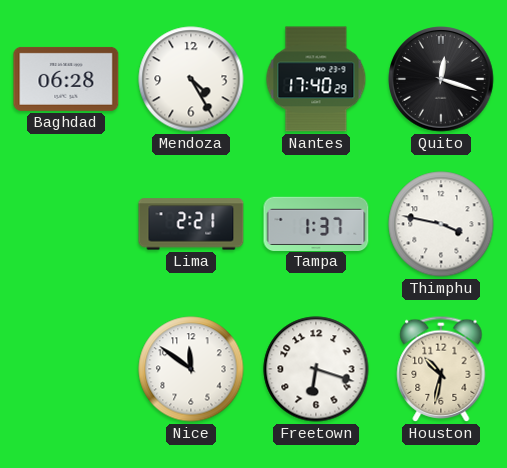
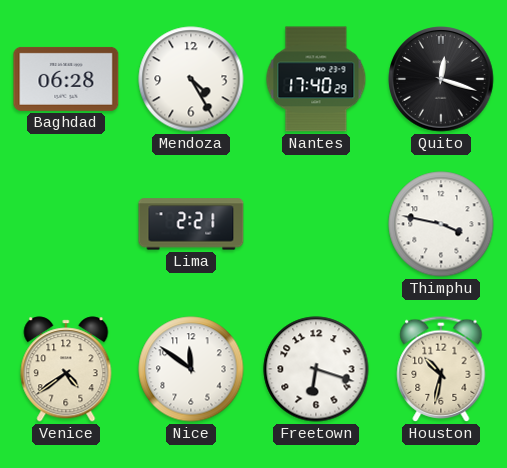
Tampa: 1:37 -> none (316, 223)
Venice: none -> 4:39 (66, 369)
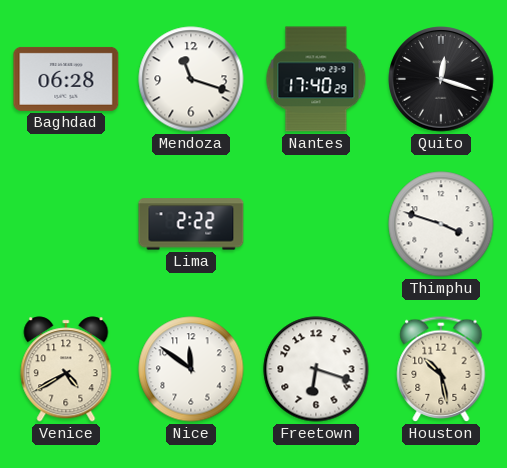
Mendoza: 4:25 -> 11:18 (191, 79)
Lima: 2:21 -> 2:22 (191, 224)
Thimphu: 3:47 -> 3:48 (441, 224)
Venice: 4:39 -> 4:40 (66, 369)
Houston: 10:32 -> 10:28 (441, 369)
